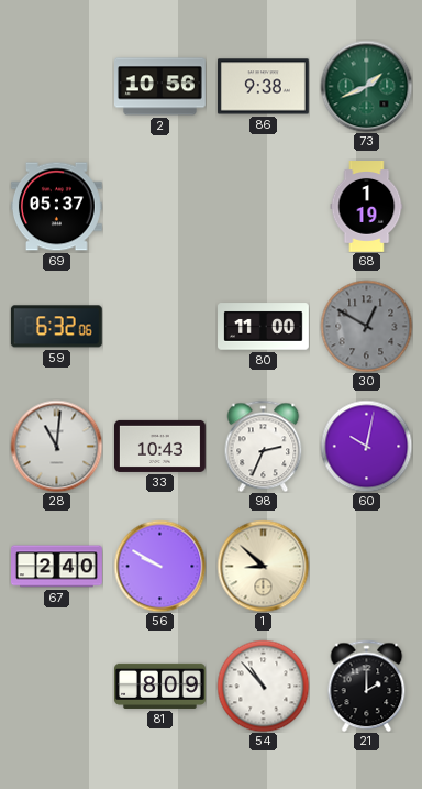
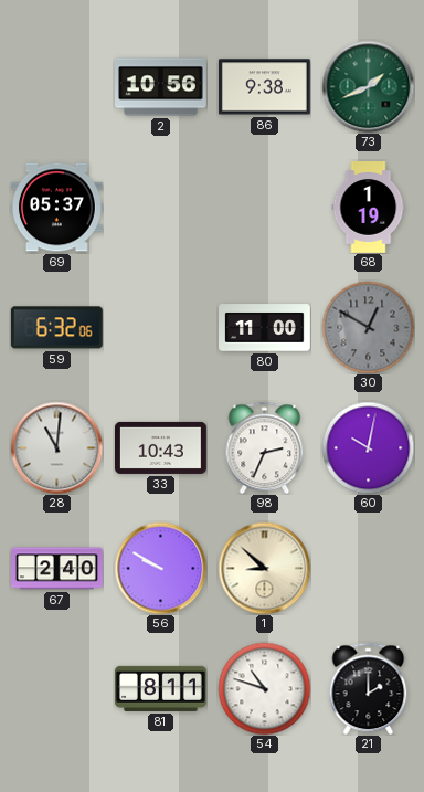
81: 8:09 -> 8:11 (161, 688)
54: 10:53 -> 10:48 (264, 688)
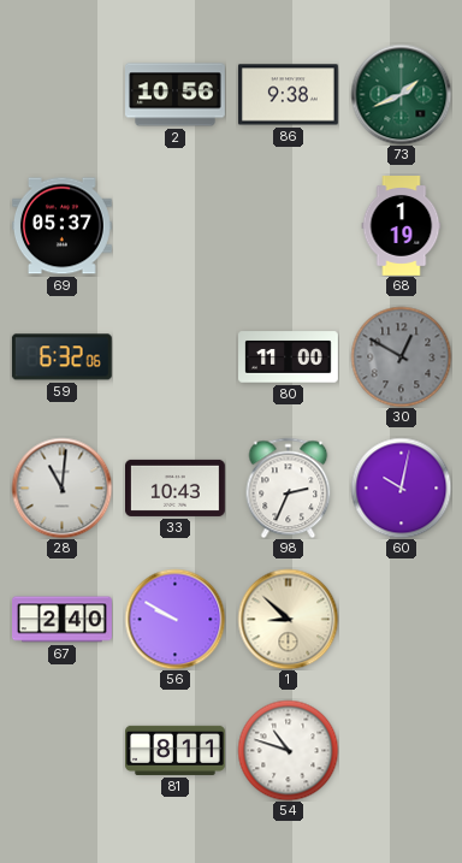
21: 2:00 -> none (369, 688)
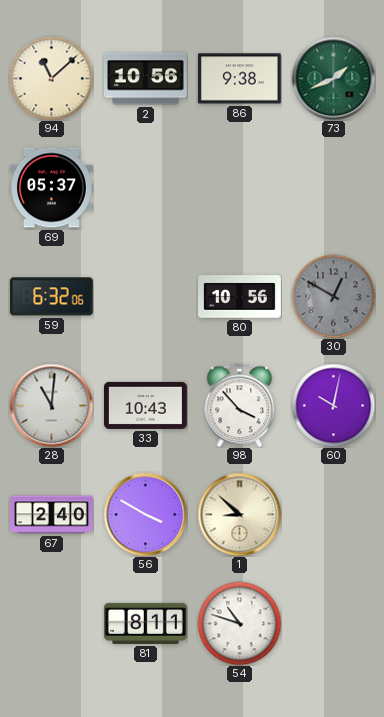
94: none -> 11:08 (51, 78)
68: 1:19 -> none (402, 226)
80: 11:00 -> 10:56 (240, 297)
98: 2:34 -> 3:53 (240, 405)
56: 9:50 -> 3:50 (145, 514)
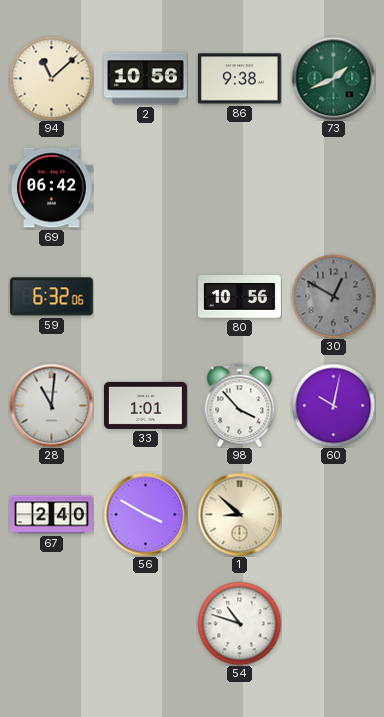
69: 05:37 -> 06:42 (52, 188)
33: 10:43 -> 1:01 (146, 405)
81: 8:11 -> none (146, 623)
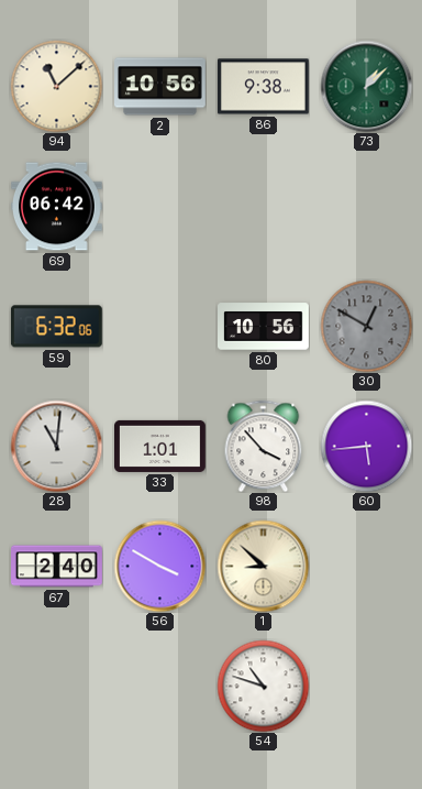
73: 1:41 -> 1:08 (366, 86)
60: 10:02 -> 5:44 (366, 446)
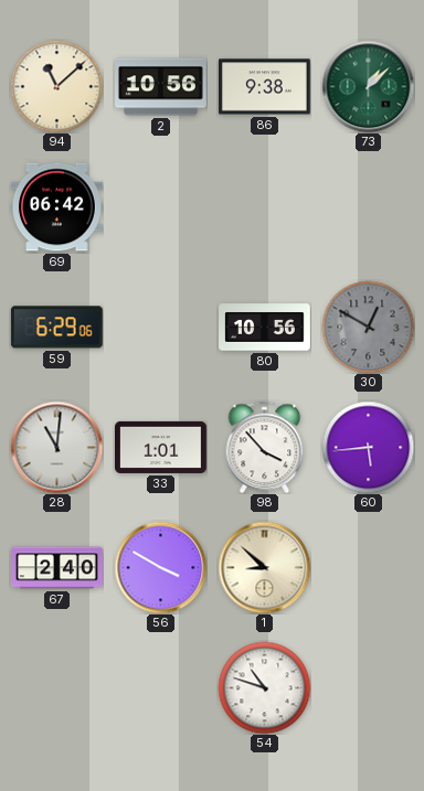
59: 6:32 -> 6:29 (56, 328)
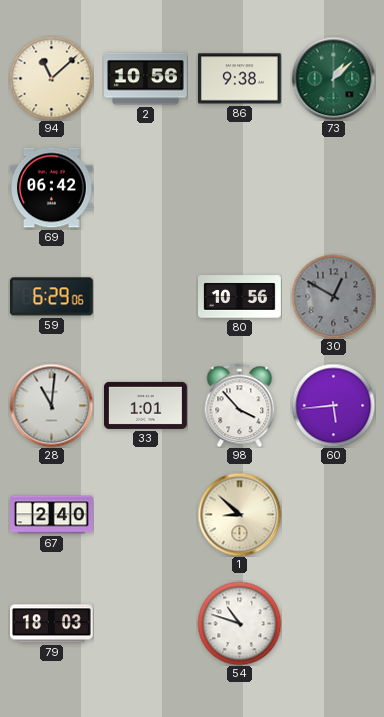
56: 3:50 -> none (160, 567)
79: none -> 18:03 (52, 624)
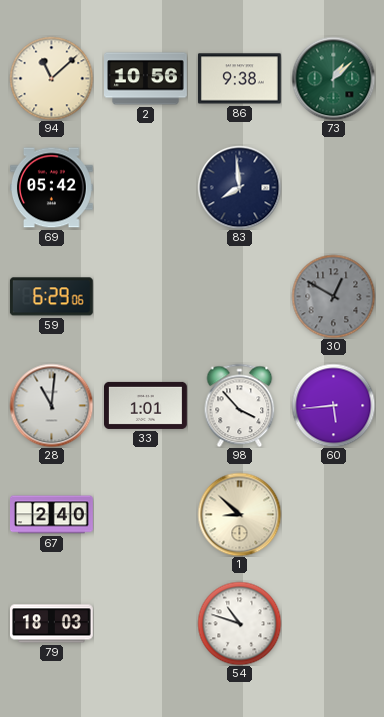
69: 06:42 -> 05:42 (52, 188)
83: none -> 7:59 (239, 187)
80: 10:56 -> none (240, 297)
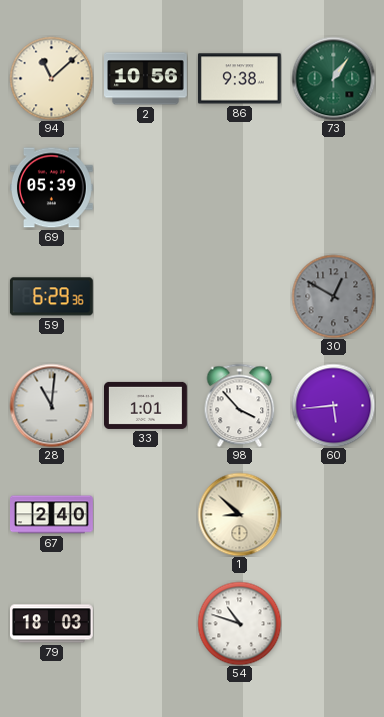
73: 1:08 -> 1:06 (333, 78)
69: 05:42 -> 05:39 (52, 188)
83: 7:59 -> none (239, 187)
59: 6:29:06 -> 6:29:36 (51, 297)
